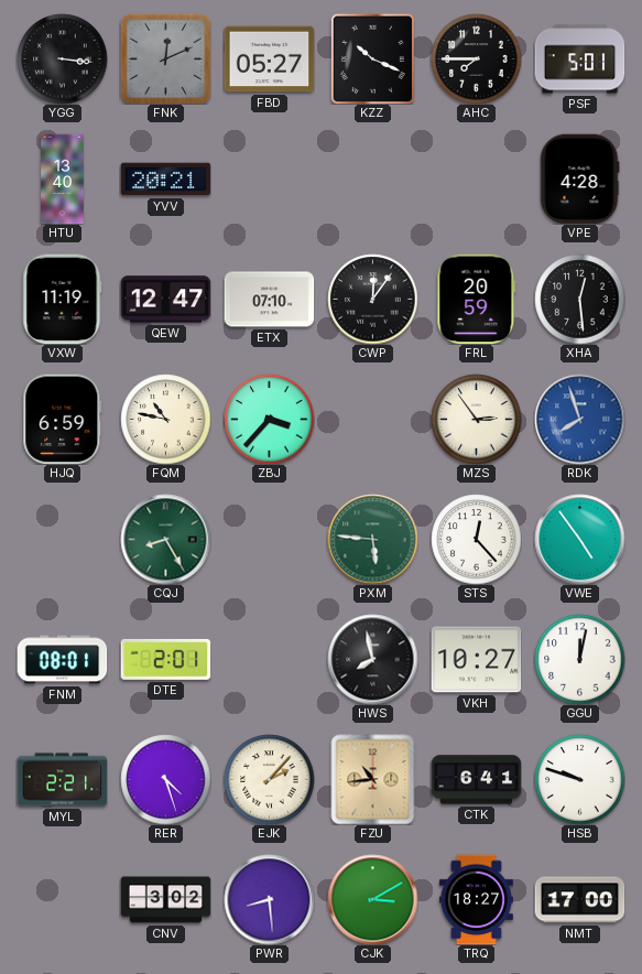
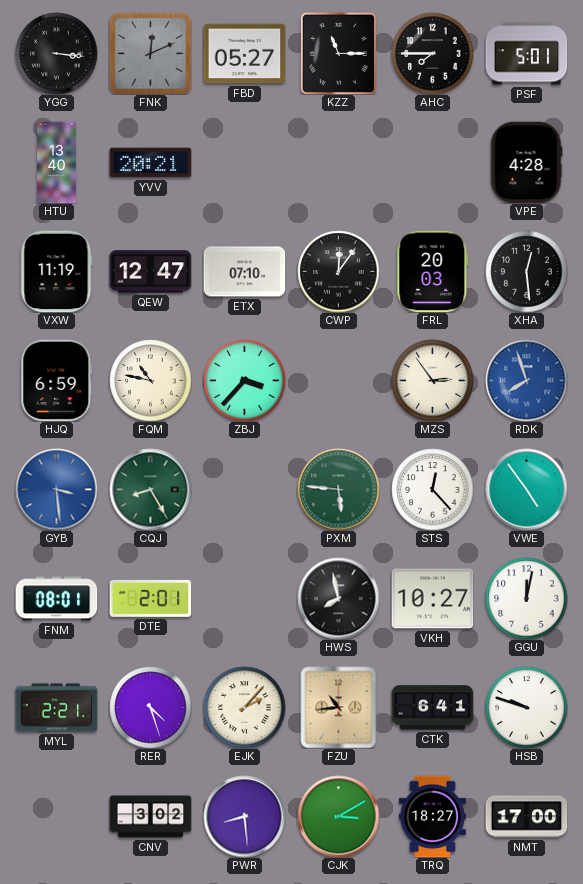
KZZ: 10:19 -> 11:15 (338, 53)
FRL: 20:59 -> 20:03 (433, 271)
GYB: none -> 3:29 (56, 489)
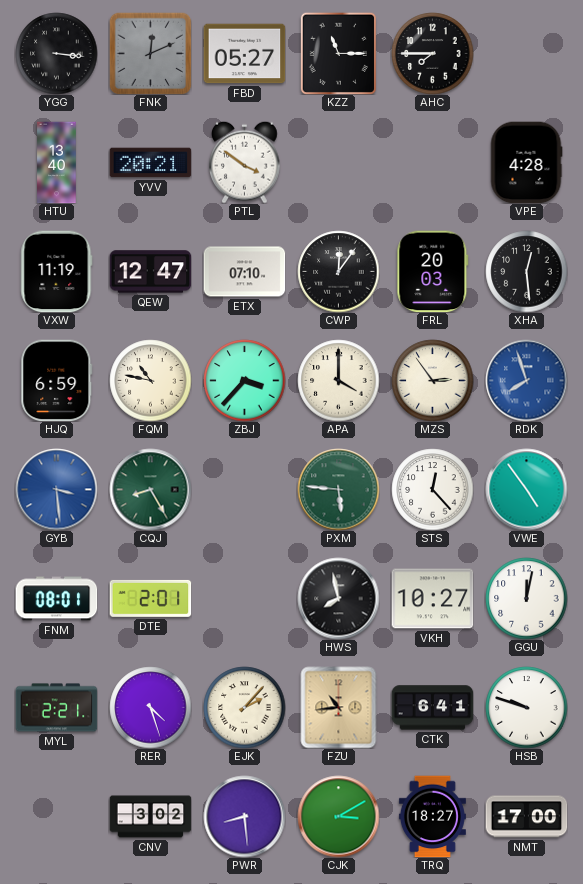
PSF: 5:01 -> none (526, 54)
PTL: none -> 3:51 (245, 162)
APA: none -> 4:00 (338, 380)
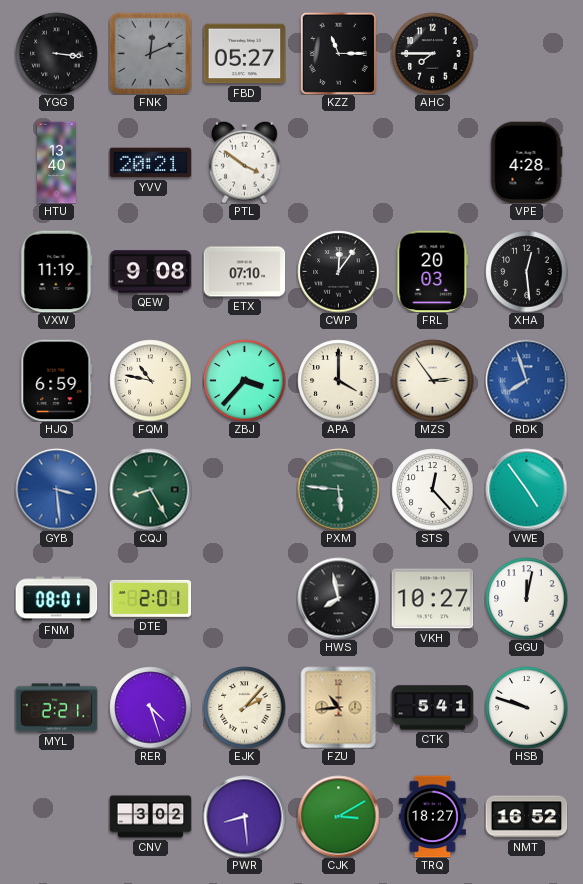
QEW: 12:47 -> 9:08 (150, 272)
CTK: 6:41 -> 5:41 (432, 708)
NMT: 17:00 -> 16:52 (526, 817)
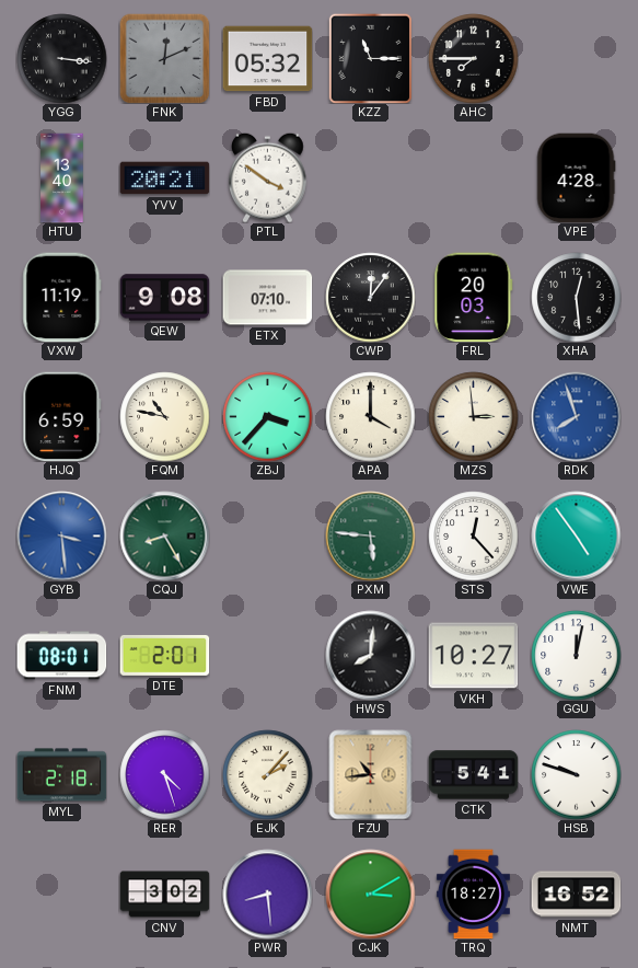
FBD: 05:27 -> 05:32 (267, 59)
MZS: 2:54 -> 2:59 (473, 416)
HWS: 7:58 -> 8:01 (370, 655)
MYL: 2:21 -> 2:18 (61, 775)
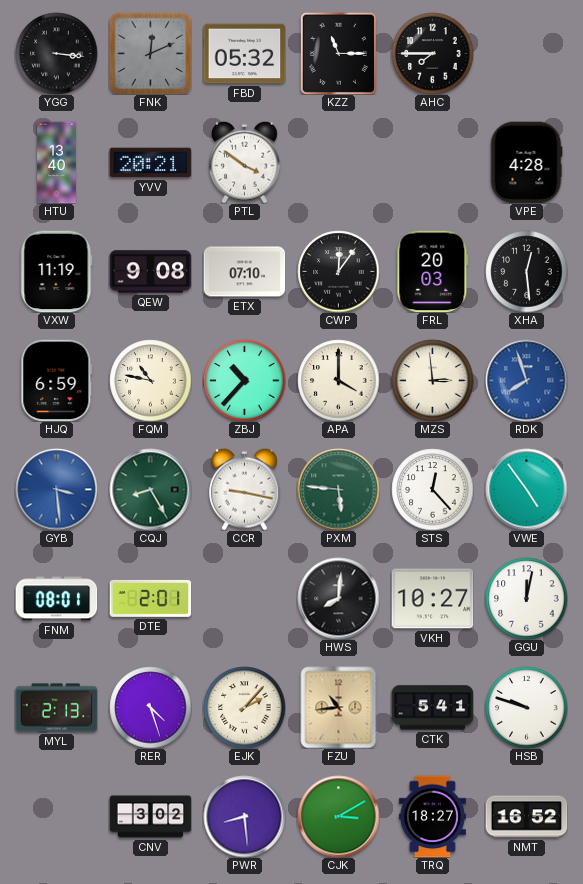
ZBJ: 3:37 -> 10:37 (244, 380)
CCR: none -> 9:17 (245, 489)
MYL: 2:18 -> 2:13 (56, 708)
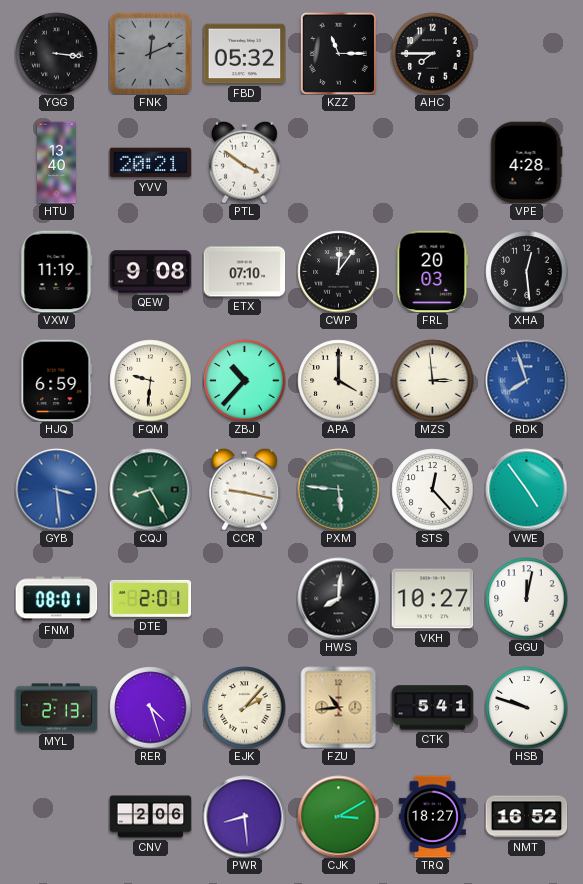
FQM: 10:47 -> 9:31 (150, 380)
CNV: 3:02 -> 2:06 (150, 817)
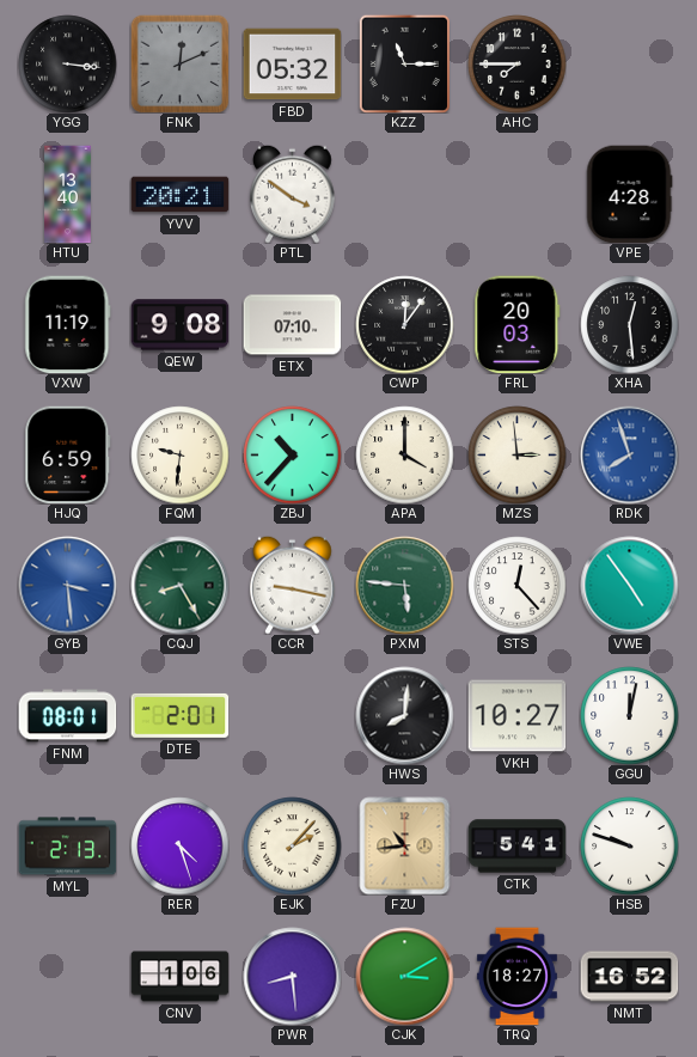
CNV: 2:06 -> 1:06 (179, 977)
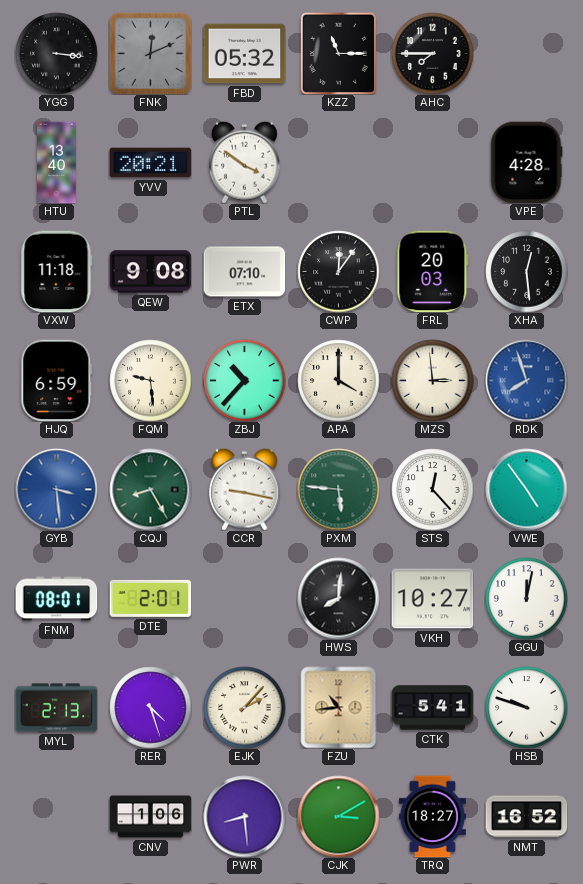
VXW: 11:19 -> 11:18 (57, 271)
FQM: 9:31 -> 9:29 (150, 380)
